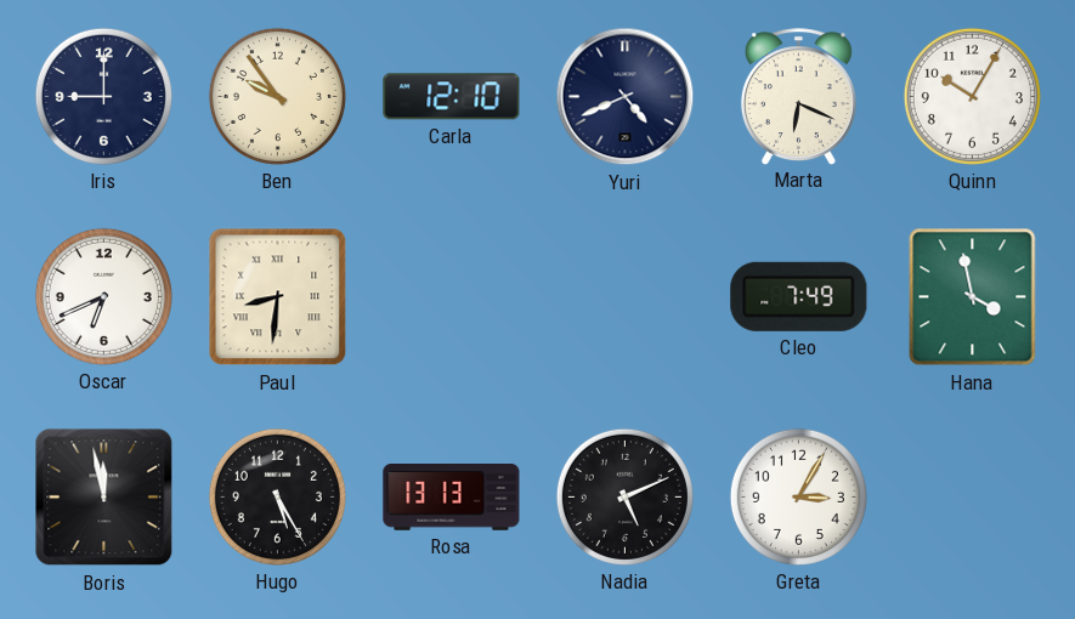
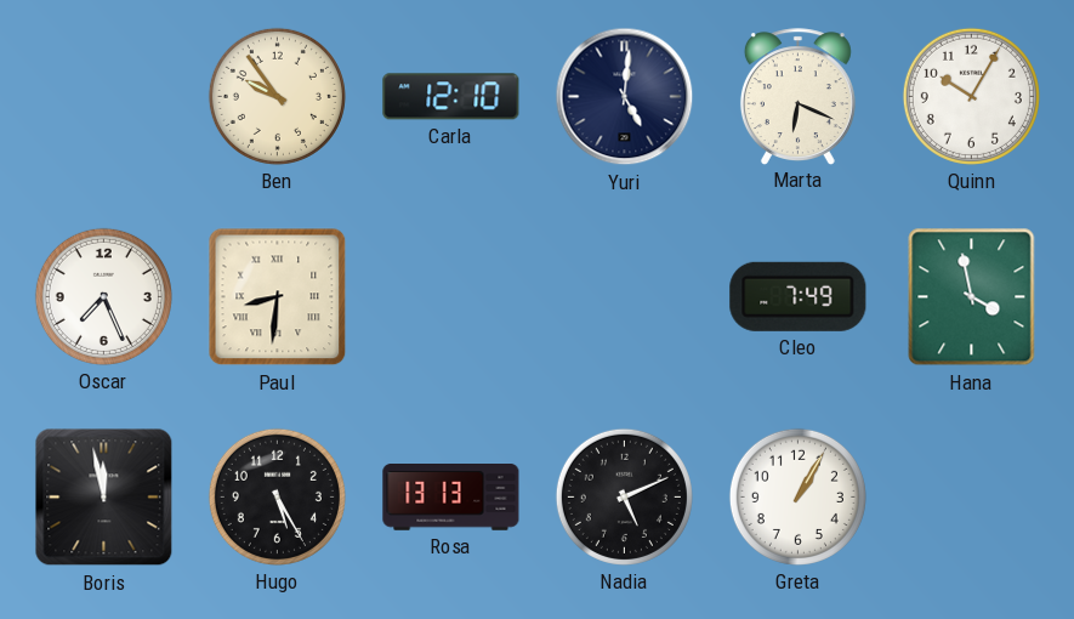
Iris: 9:00 -> none (103, 96)
Yuri: 4:41 -> 5:01 (625, 97)
Oscar: 6:41 -> 7:26 (103, 296)
Greta: 3:05 -> 1:05 (797, 496)
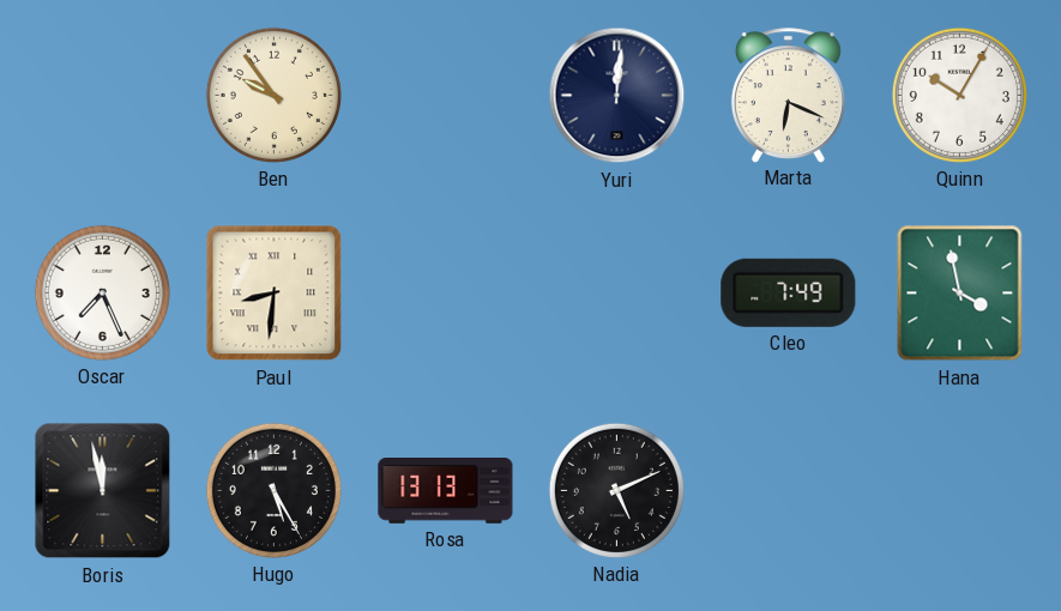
Carla: 12:10 -> none (451, 97)
Yuri: 5:01 -> 12:01 (617, 96)
Greta: 1:05 -> none (797, 496)
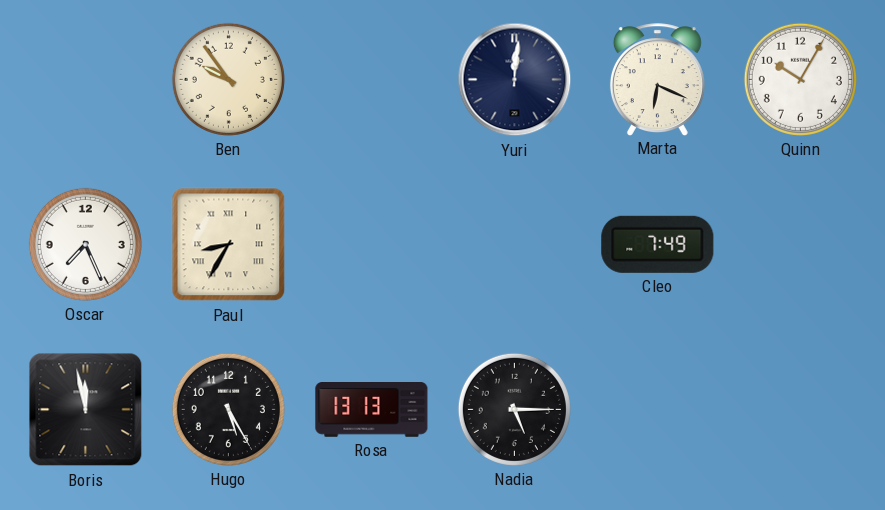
Paul: 8:31 -> 8:35 (229, 245)
Hana: 3:58 -> none (960, 294)
Nadia: 5:11 -> 5:15 (514, 409)
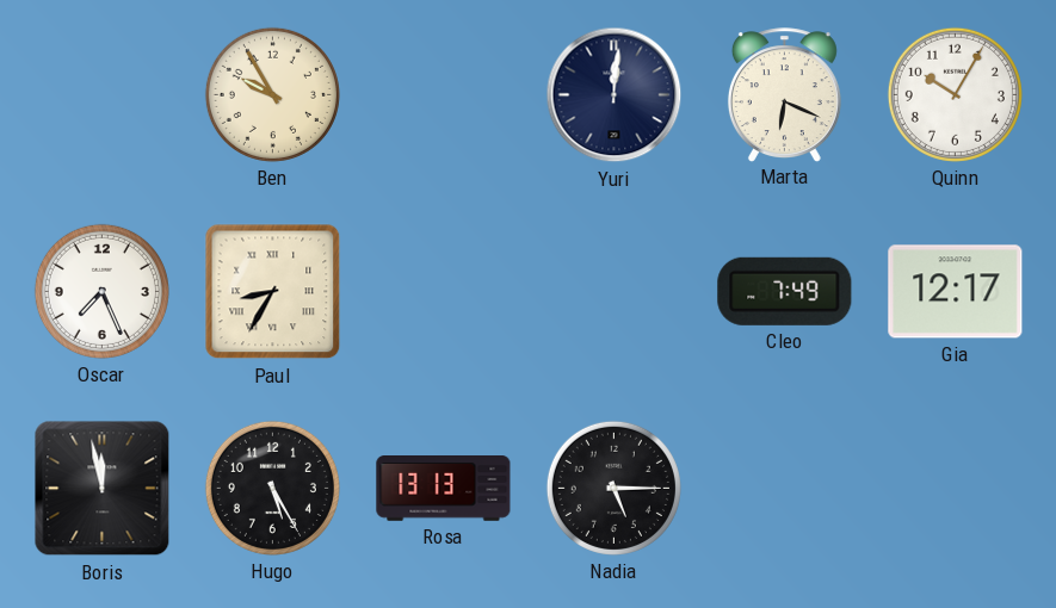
Ben: 9:54 -> 9:55 (272, 94)
Gia: none -> 12:17 (956, 292)
